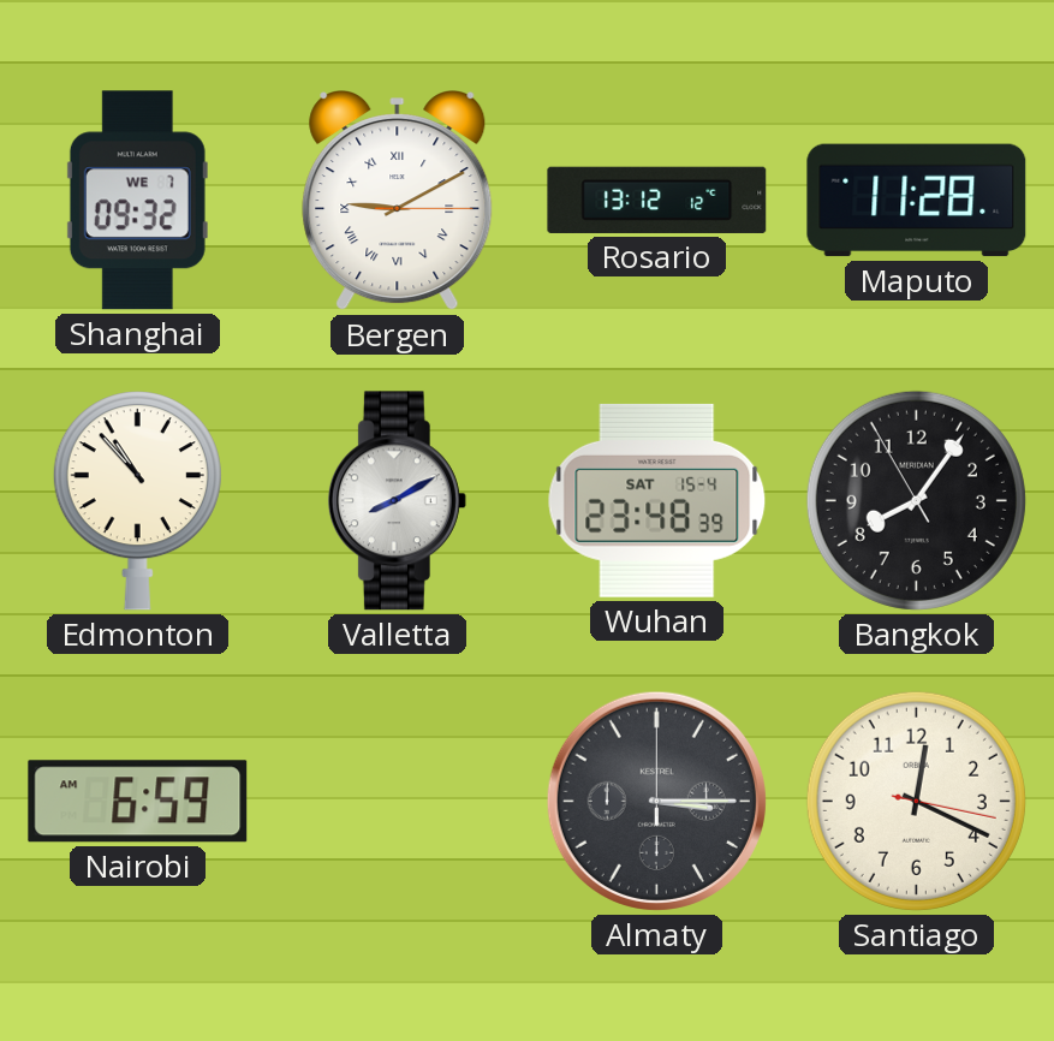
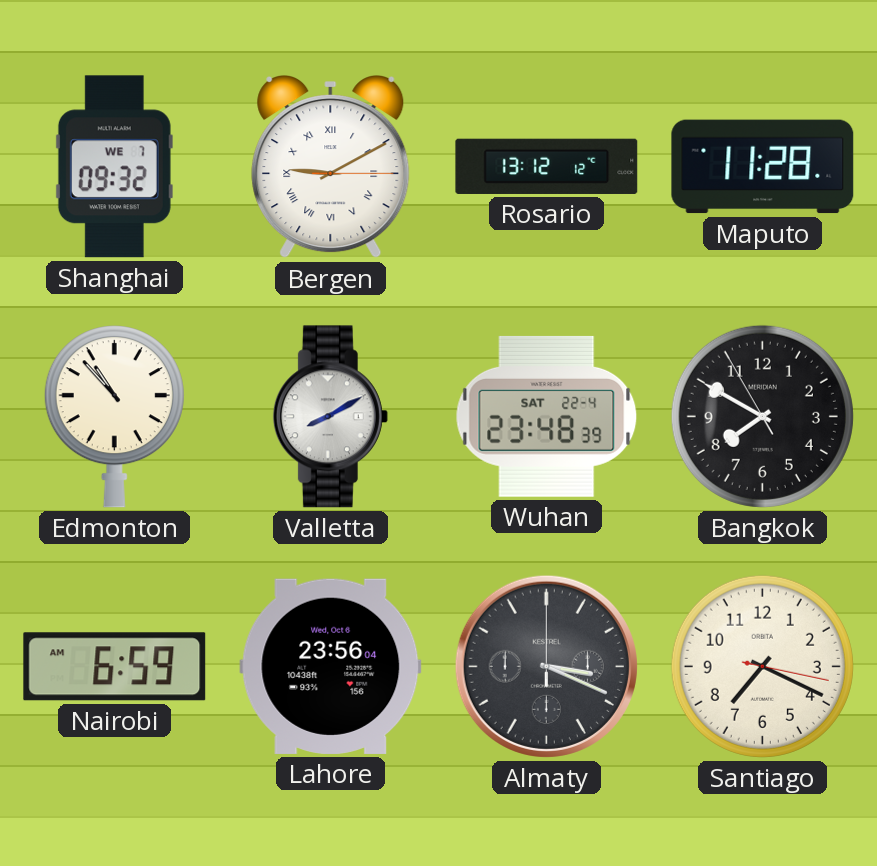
Wuhan date: SAT 15-4 -> SAT 22-4 (547, 416)
Bangkok: 8:05 -> 7:49 (762, 416)
Lahore: none -> 23:56 (331, 666)
Almaty: 3:15 -> 3:19 (546, 666)
Santiago: 12:19 -> 7:19 (762, 666)
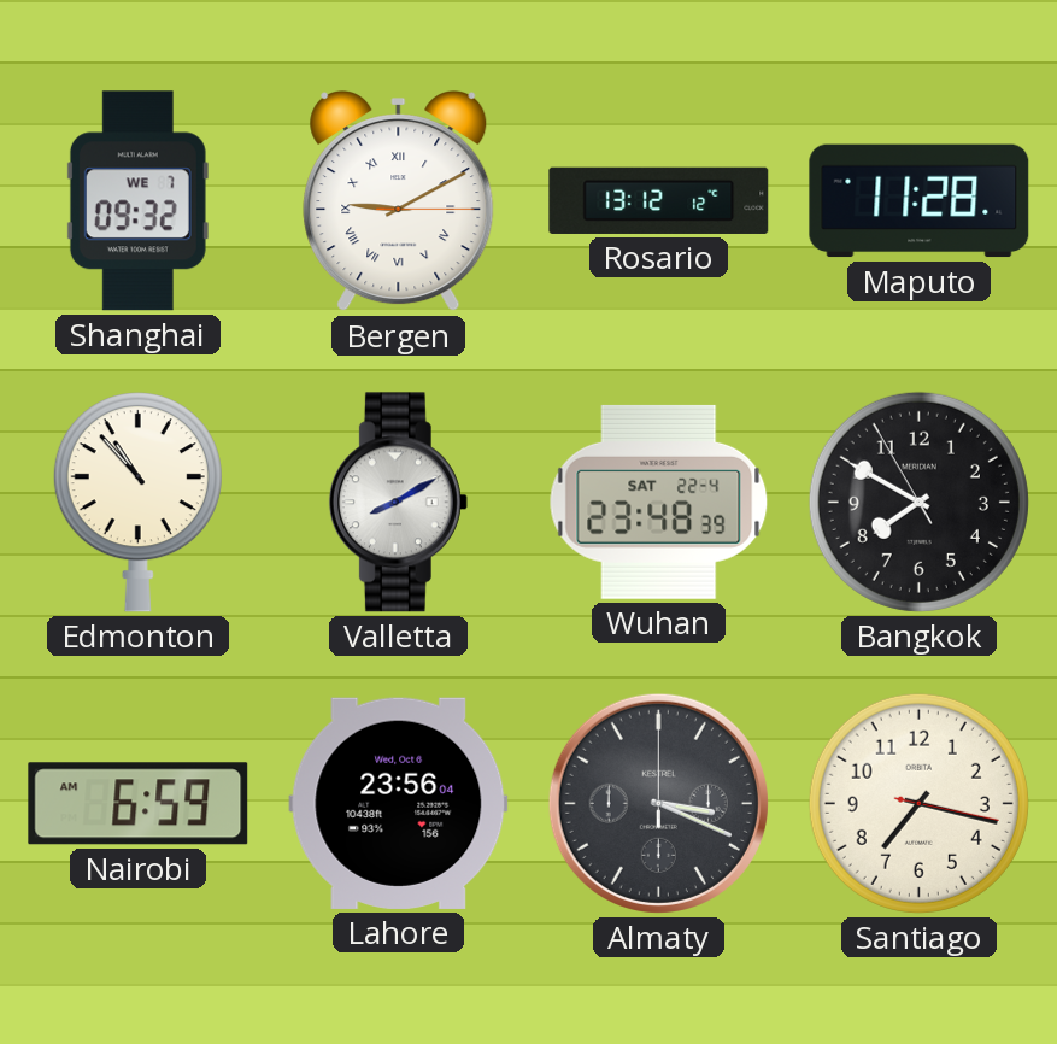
Santiago: 7:19 -> 7:17 (918, 803)
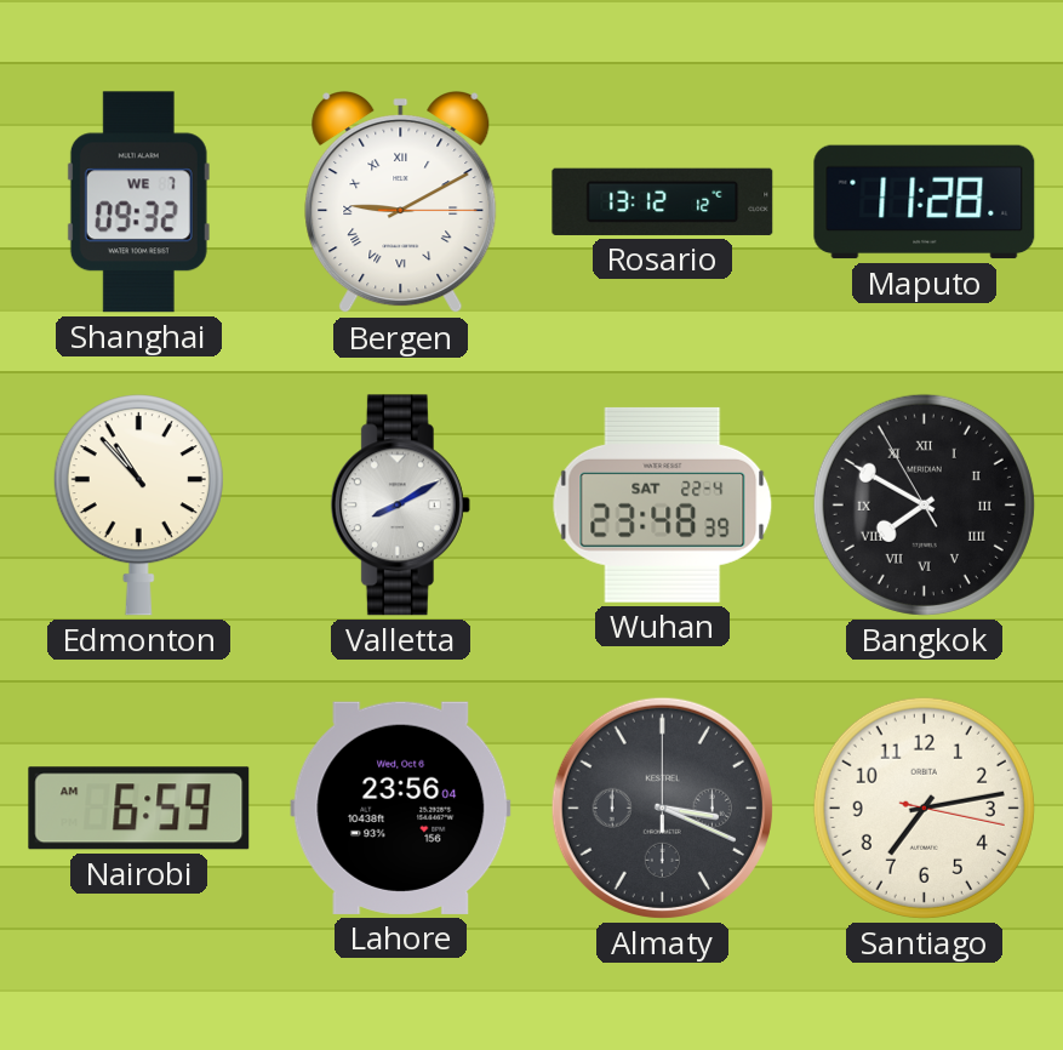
Bangkok numerals: Arabic -> Roman (924, 504)
Santiago: 7:17 -> 7:13 (924, 808)
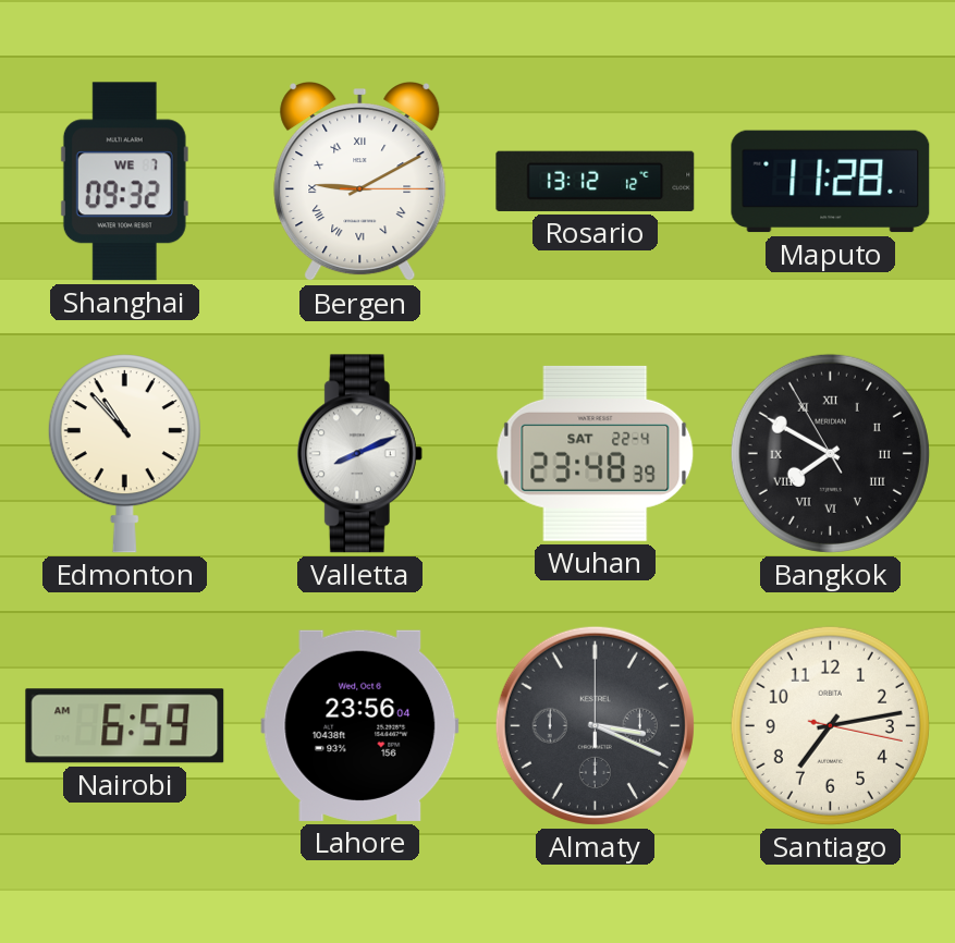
Valletta: 8:10 -> 8:11 (359, 454)
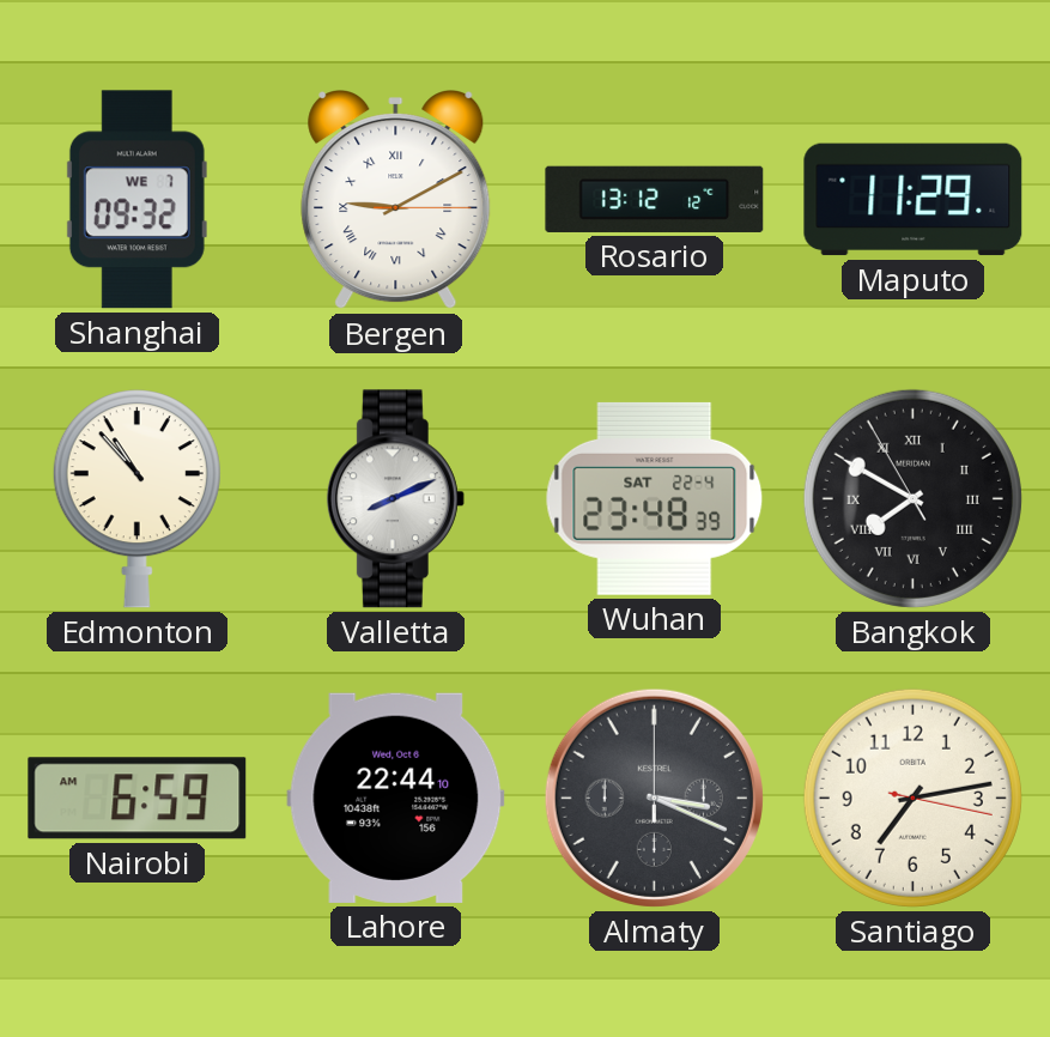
Maputo: 11:28 -> 11:29 (914, 200)
Lahore: 23:56 -> 22:44 (396, 798)
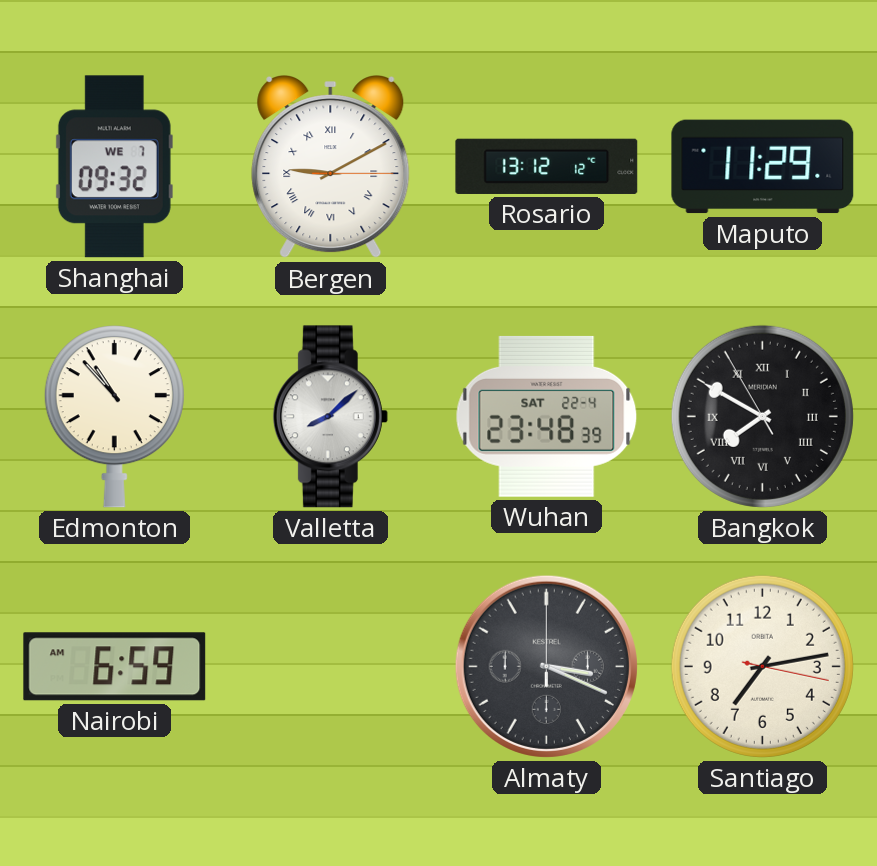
Valletta: 8:11 -> 8:08 (330, 417)
Lahore: 22:44 -> none (396, 798)
